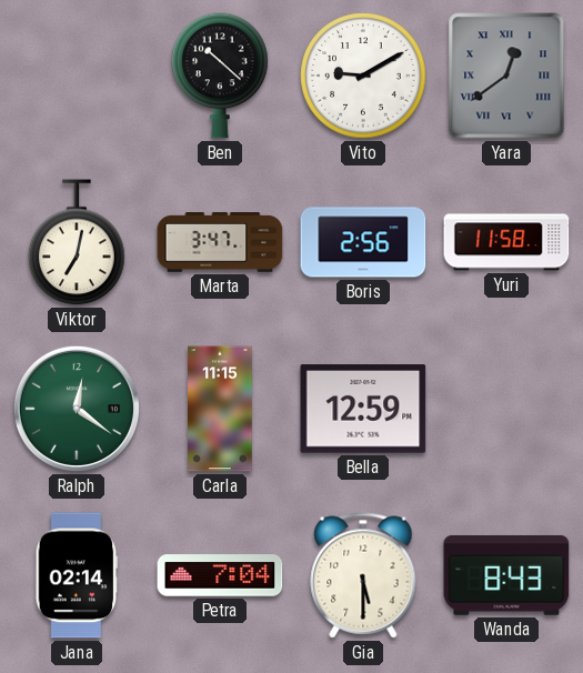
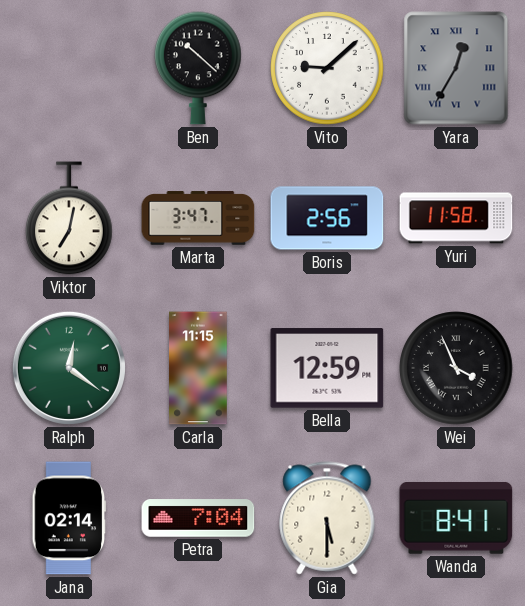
Vito: 9:10 -> 9:08 (327, 68)
Yara: 12:39 -> 12:35 (456, 68)
Wei: none -> 3:56 (456, 368)
Wanda: 8:43 -> 8:41 (456, 518)
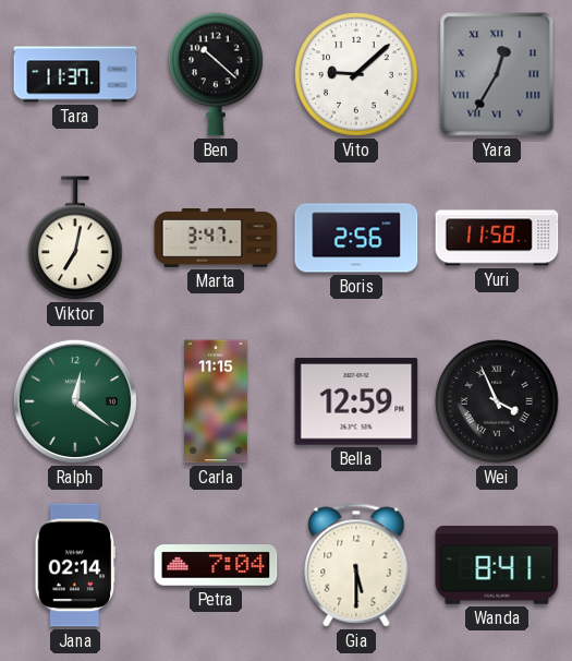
Tara: none -> 11:37 (75, 74)
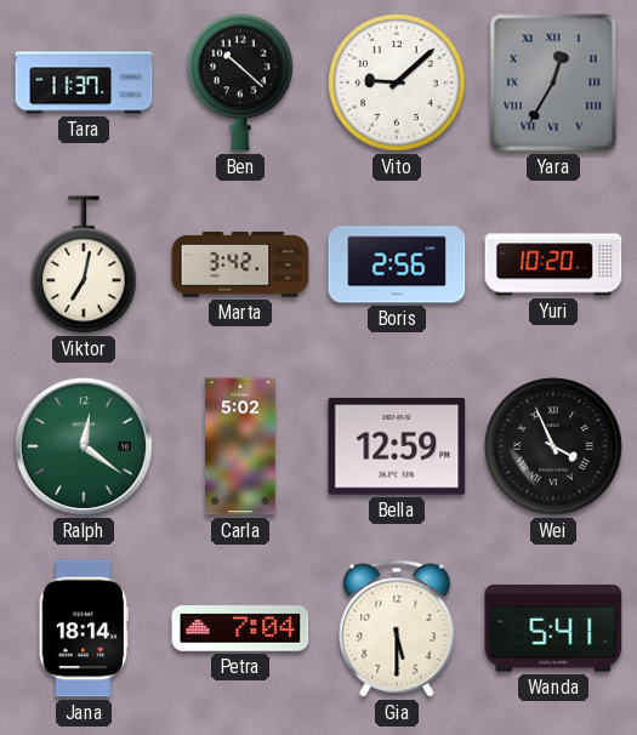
Marta: 3:47 -> 3:42 (240, 264)
Yuri: 11:58 -> 10:20 (553, 264)
Carla: 11:15 -> 5:02 (240, 446)
Jana: 02:14 -> 18:14 (84, 628)
Wanda: 8:41 -> 5:41 (553, 628)
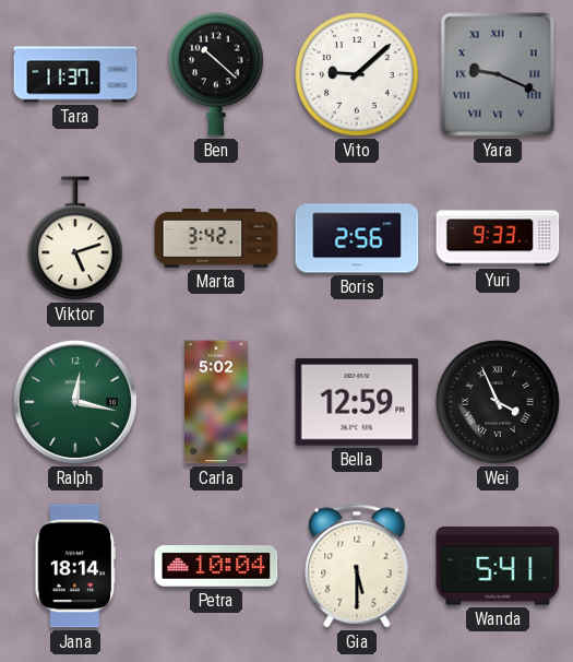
Yara: 12:35 -> 9:19 (498, 74)
Viktor: 7:02 -> 5:12 (75, 238)
Yuri: 10:20 -> 9:33 (498, 238)
Ralph: 12:21 -> 12:17 (75, 402)
Petra: 7:04 -> 10:04 (216, 566)
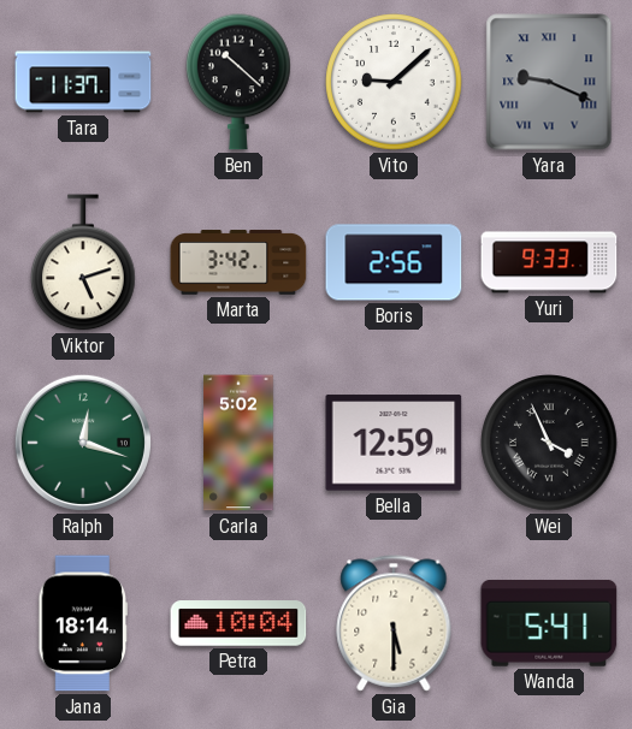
Ralph: 12:17 -> 12:18 (83, 443)
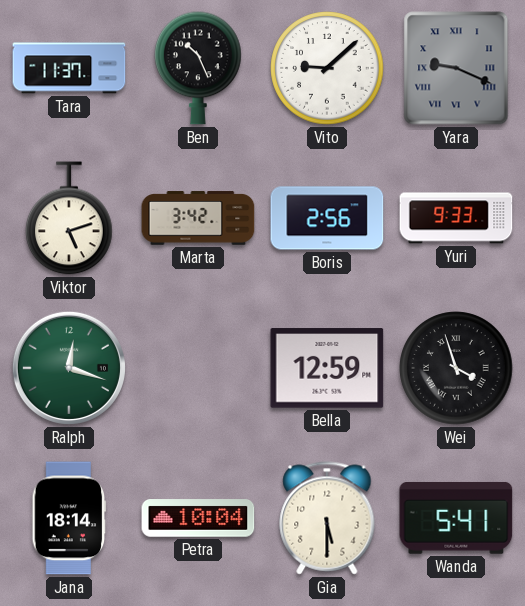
Ben: 10:22 -> 10:26 (198, 68)
Carla: 5:02 -> none (238, 443)
Wei: 3:56 -> 3:57 (456, 368)
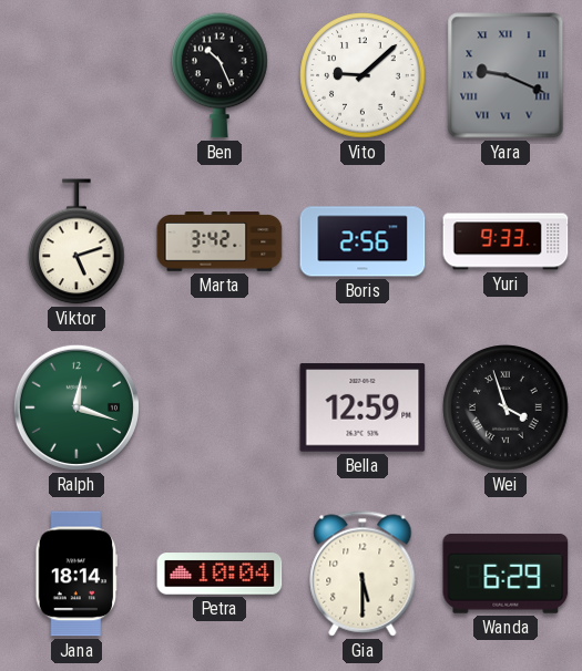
Tara: 11:37 -> none (69, 68)
Wanda: 5:41 -> 6:29 (506, 574)
